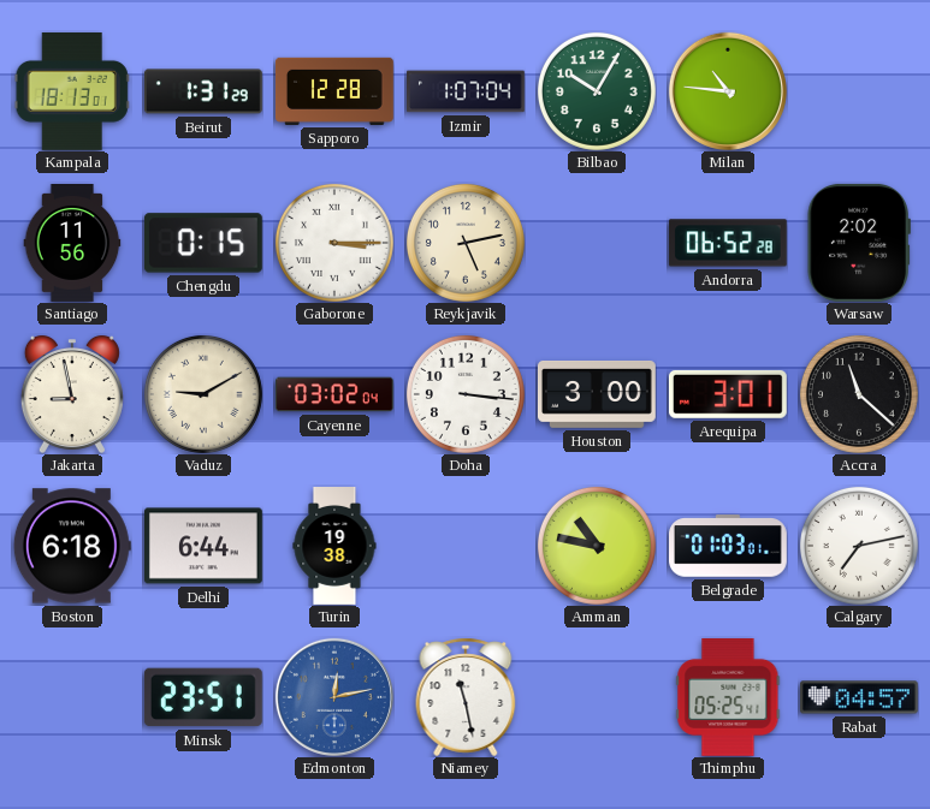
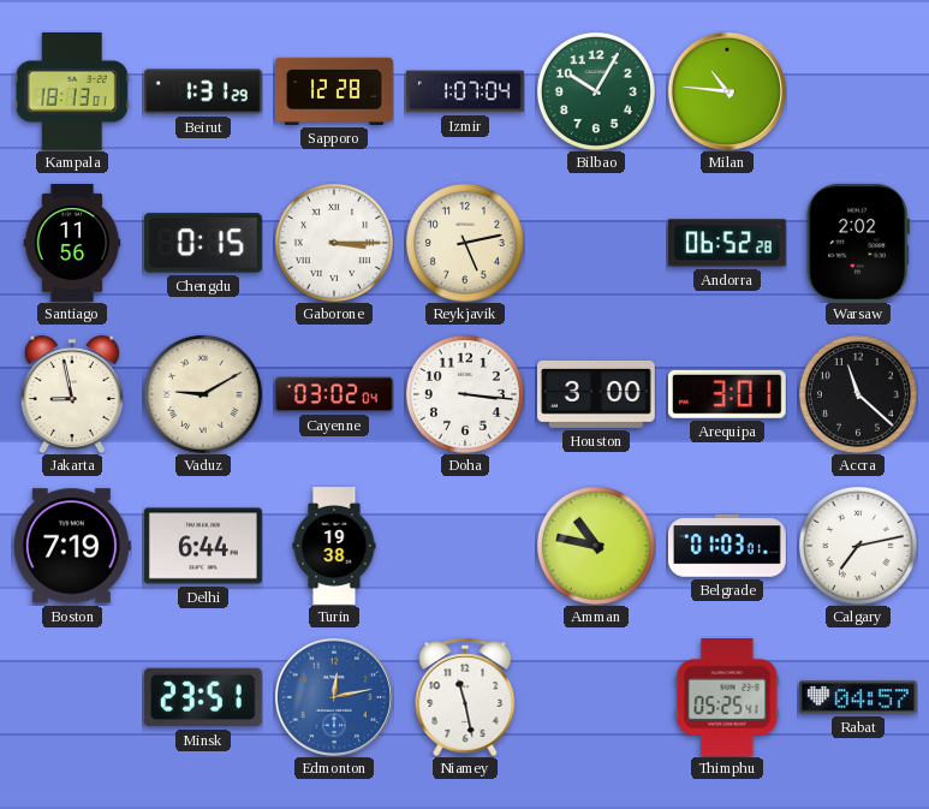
Boston: 6:18 -> 7:19 (72, 546)
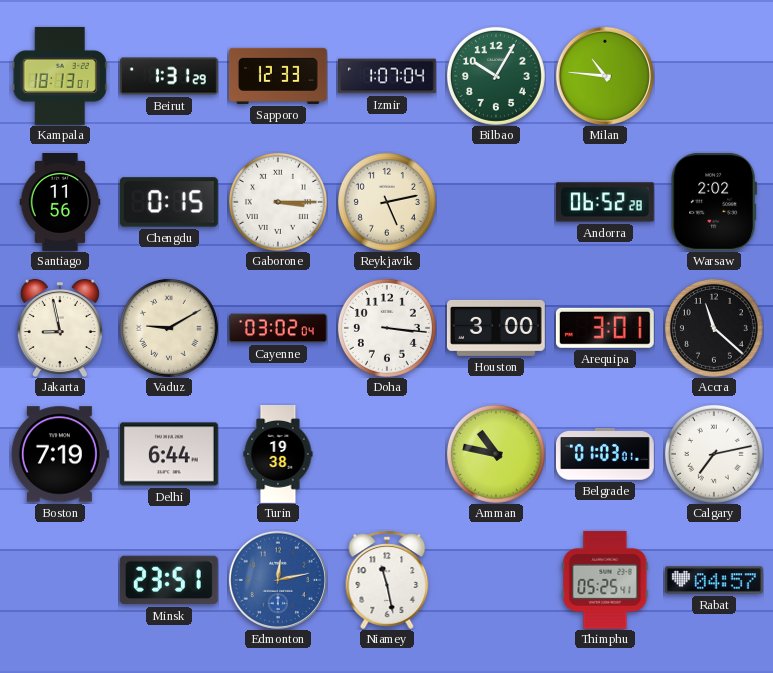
Sapporo: 12:28 -> 12:33 (279, 76)
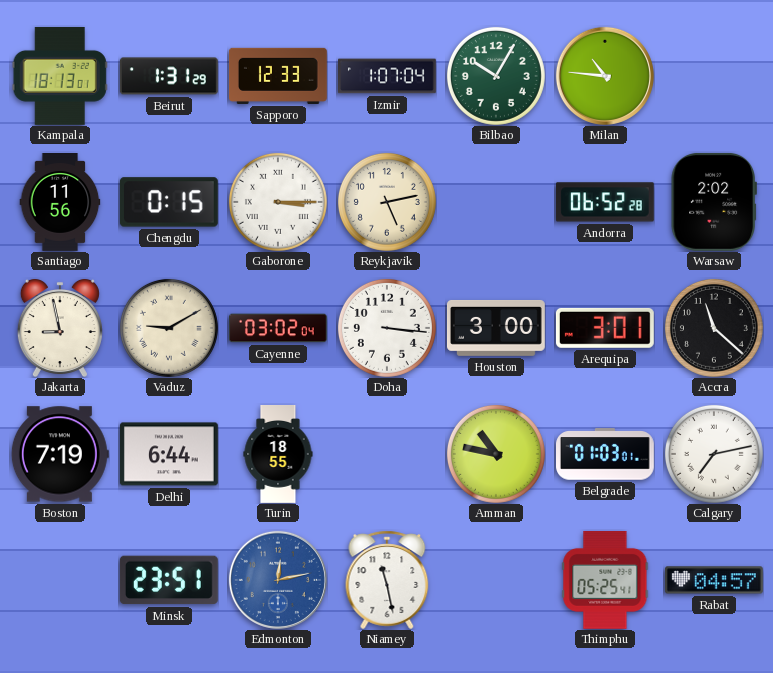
Turin: 19:38 -> 18:55 (278, 455)
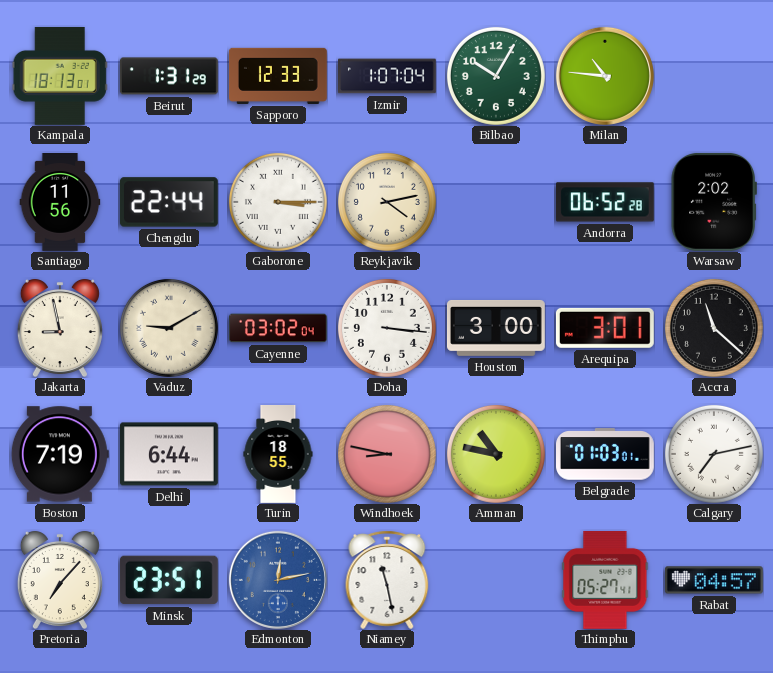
Chengdu: 0:15 -> 22:44 (169, 202)
Reykjavik: 5:13 -> 4:13 (387, 202)
Windhoek: none -> 8:47 (387, 454)
Pretoria: none -> 7:07 (60, 580)
Thimphu: 05:25 -> 05:27 (605, 580)
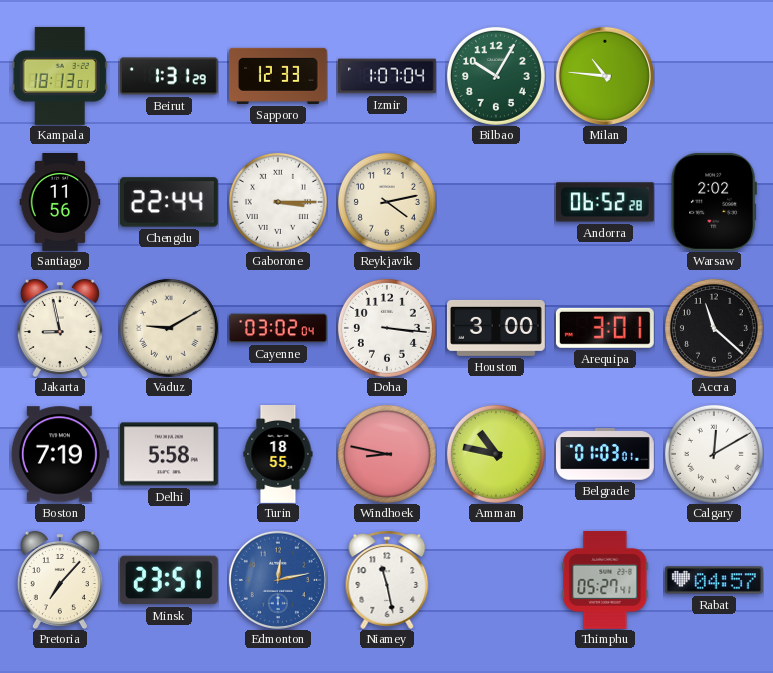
Delhi: 6:44 -> 5:58 (169, 454)
Calgary: 7:13 -> 12:10 (714, 454)
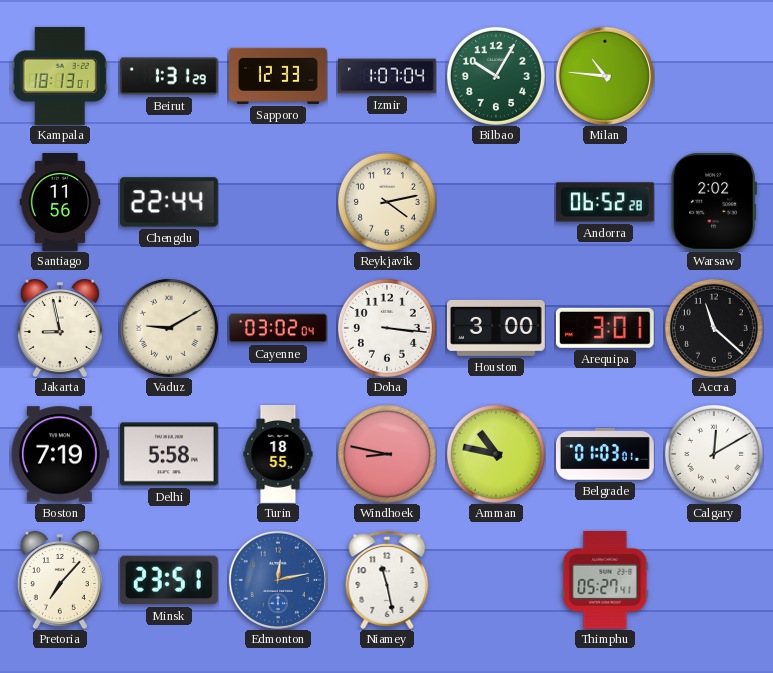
Gaborone: 3:15 -> none (278, 202)
Rabat: 04:57 -> none (714, 580)
